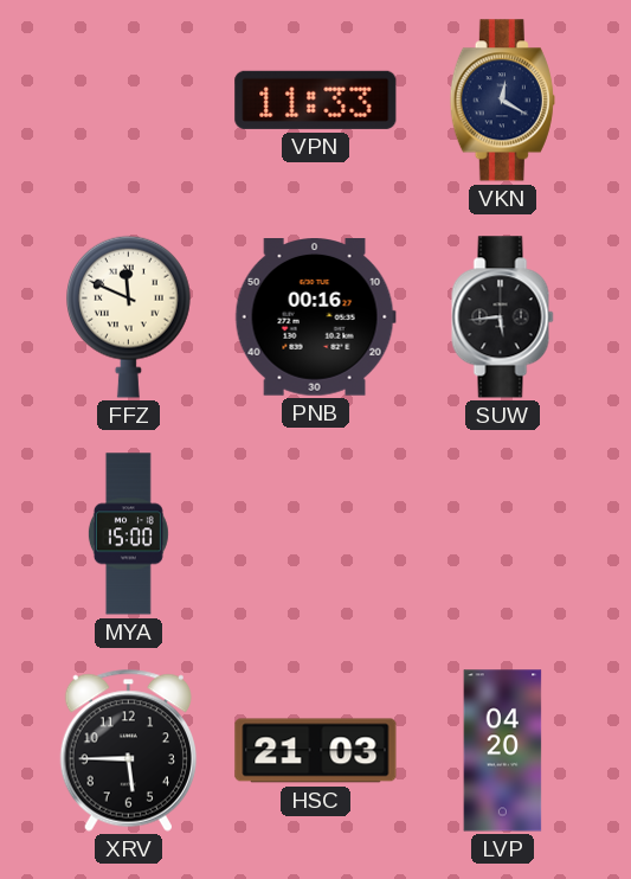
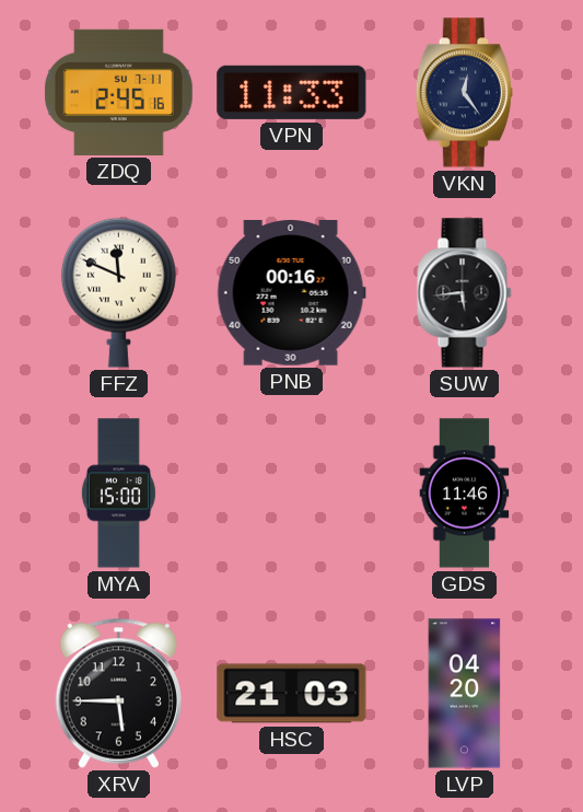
ZDQ: none -> 2:45 (118, 92)
VKN: 12:20 -> 12:24 (464, 93)
GDS: none -> 11:46 (465, 494)
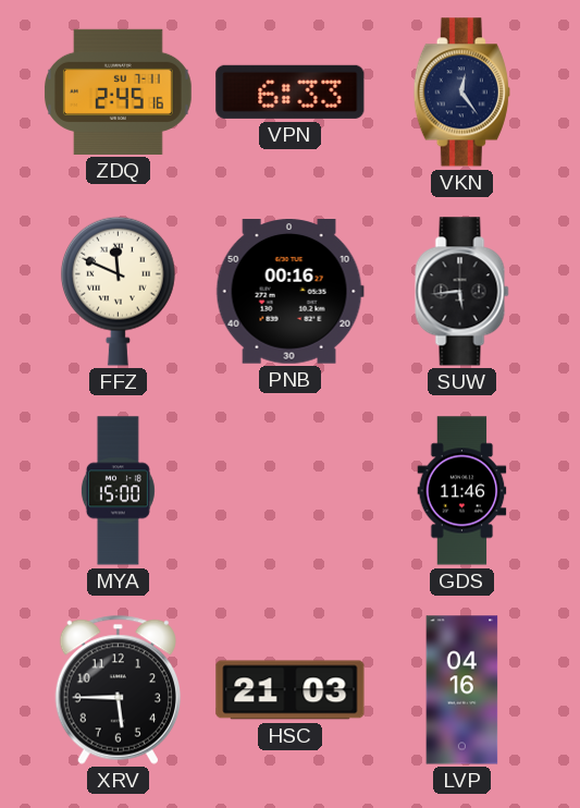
VPN: 11:33 -> 6:33 (291, 91)
LVP: 04:20 -> 04:16 (462, 690)
